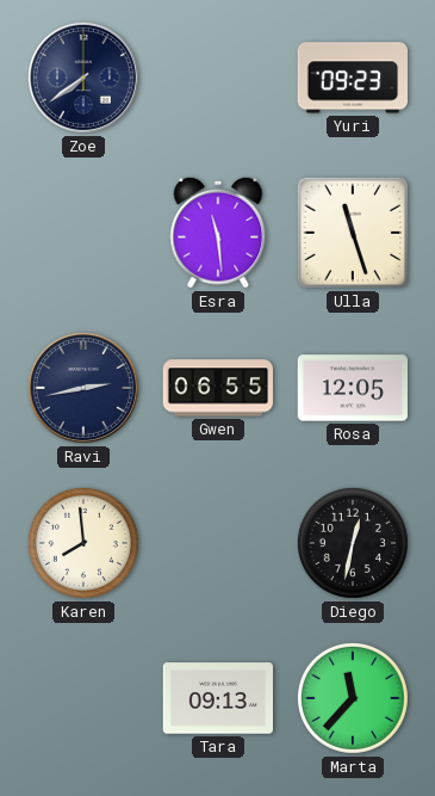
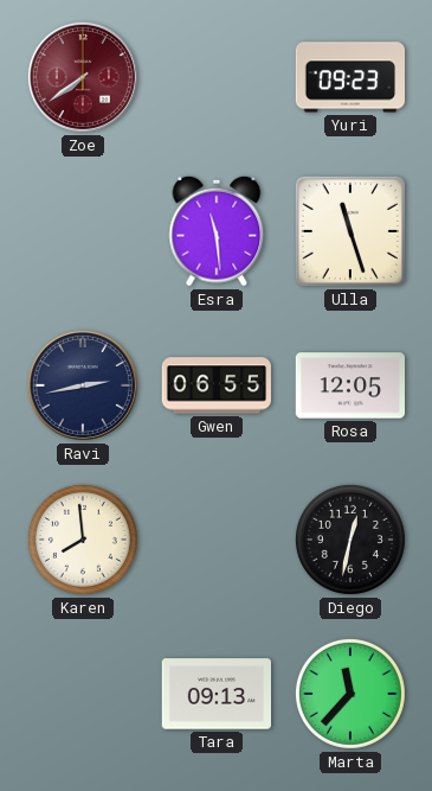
Zoe dial: navy -> burgundy (83, 77)
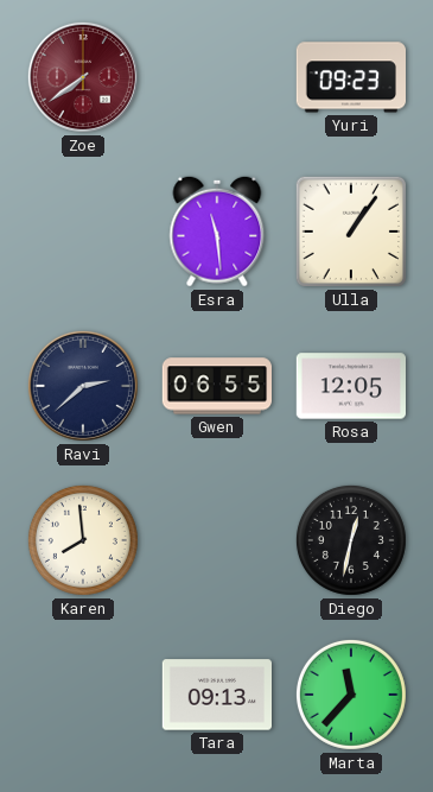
Ulla: 11:27 -> 1:06 (351, 232)
Ravi: 2:43 -> 2:38 (83, 386)
